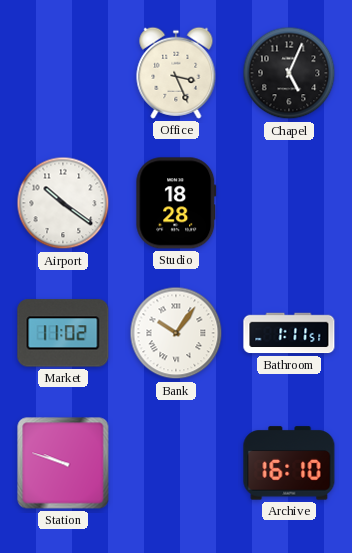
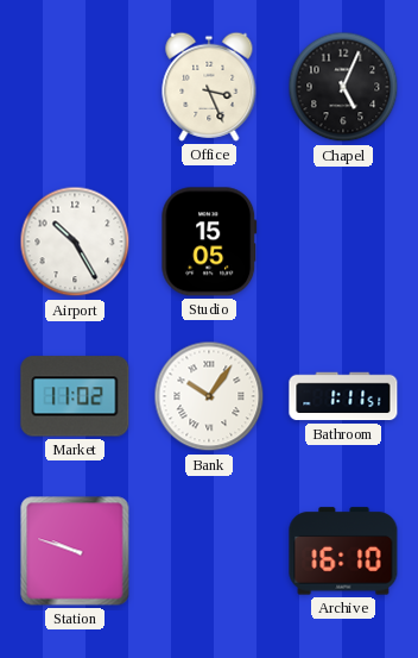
Airport: 10:21 -> 10:25 (75, 242)
Studio: 18:28 -> 15:05 (209, 242)
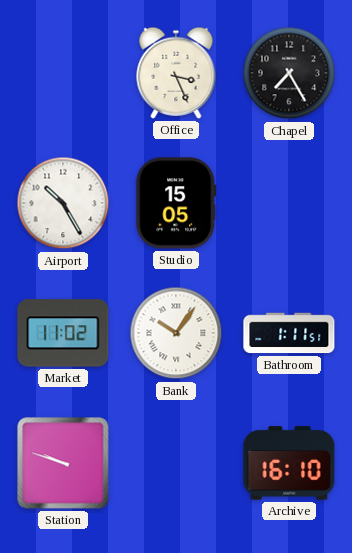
Chapel: 5:04 -> 7:25 (289, 73)
